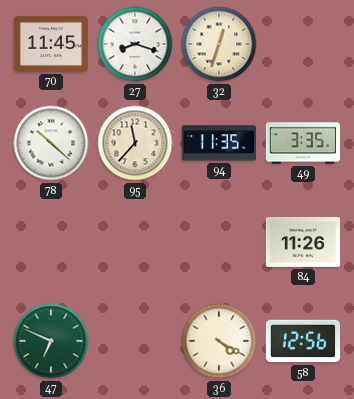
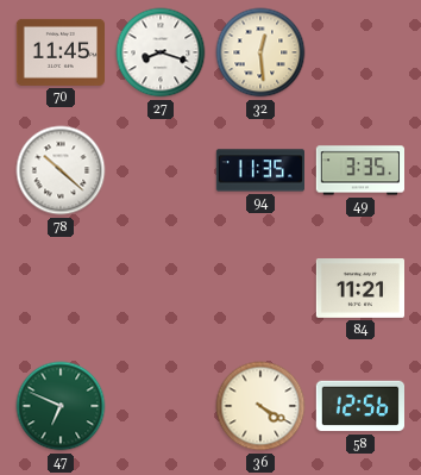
32: 12:33 -> 12:29 (260, 52)
95: 11:37 -> none (135, 143)
84: 11:26 -> 11:21 (359, 289)
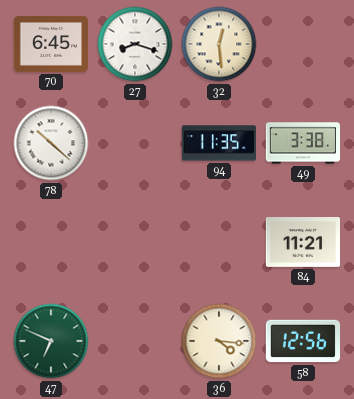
70: 11:45 -> 6:45 (50, 44)
49: 3:35 -> 3:38 (302, 143)
36: 4:20 -> 4:16 (219, 341)
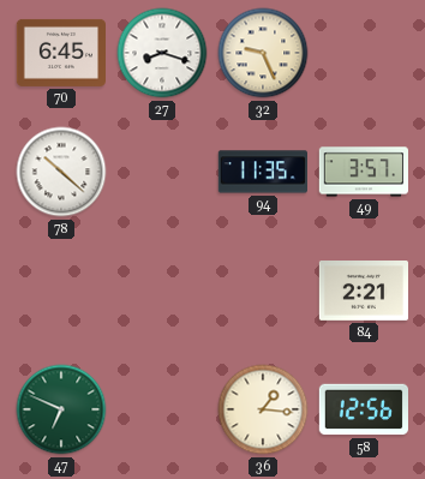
32: 12:29 -> 9:26 (263, 53)
49: 3:38 -> 3:57 (363, 172)
84: 11:21 -> 2:21 (363, 292)
36: 4:16 -> 1:16 (263, 409)
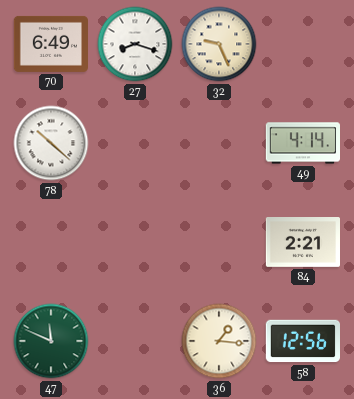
70: 6:45 -> 6:49 (50, 44)
94: 11:35 -> none (262, 172)
49: 3:57 -> 4:14 (302, 143)
47: 6:49 -> 11:49 (51, 341)
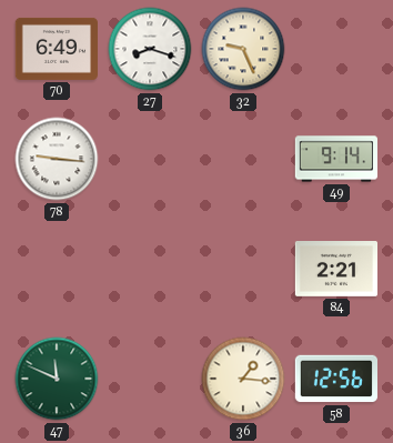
78: 10:22 -> 9:16 (57, 159)
49: 4:14 -> 9:14 (335, 159)
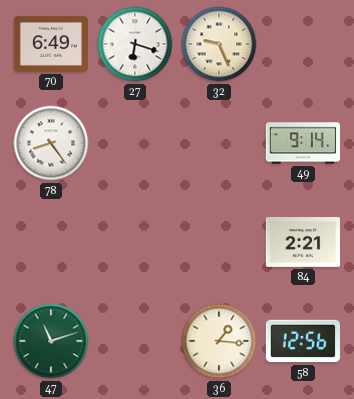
27: 8:18 -> 6:18 (135, 44)
78: 9:16 -> 8:24 (51, 143)
47: 11:49 -> 11:12 (51, 341)
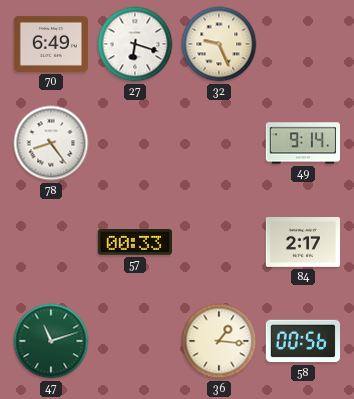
57: none -> 00:33 (134, 242)
84: 2:21 -> 2:17 (302, 243)
58: 12:56 -> 00:56 (302, 341)
